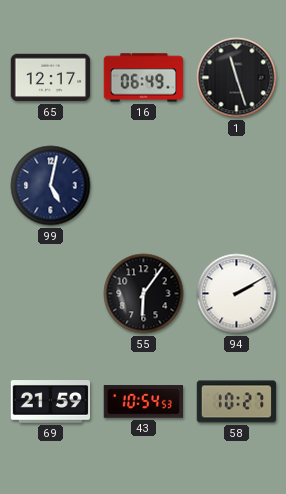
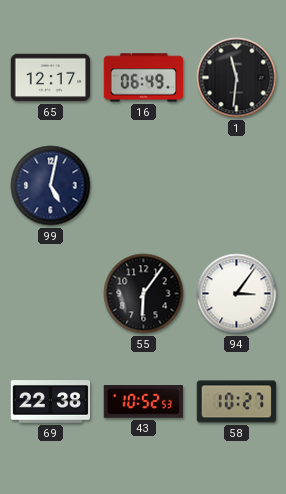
1: 11:27 -> 11:31 (237, 78)
94: 2:10 -> 3:06 (237, 294)
69: 21:59 -> 22:38 (51, 402)
43: 10:54 -> 10:52 (143, 402)
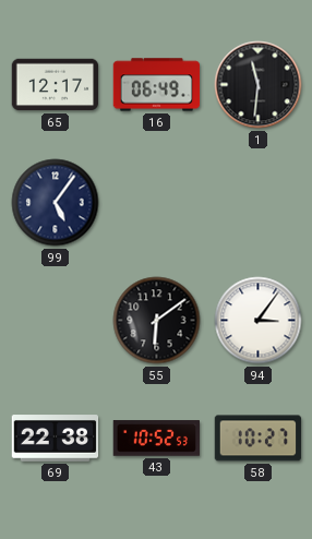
99: 5:02 -> 5:06 (56, 203)
55: 6:06 -> 6:09 (157, 321)
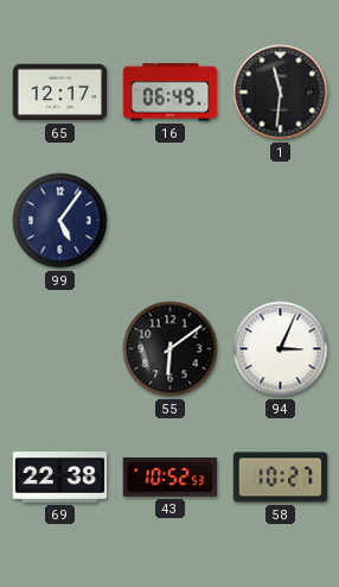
94: 3:06 -> 3:04 (281, 349)
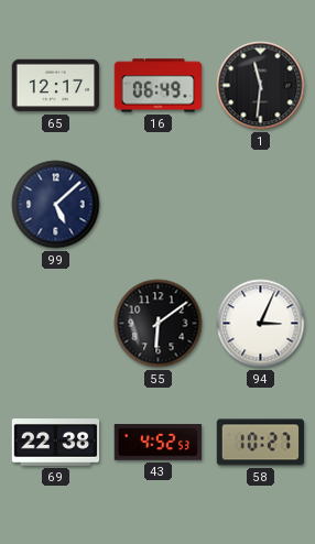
99: 5:06 -> 5:08 (56, 205)
43: 10:52 -> 4:52 (157, 443)
